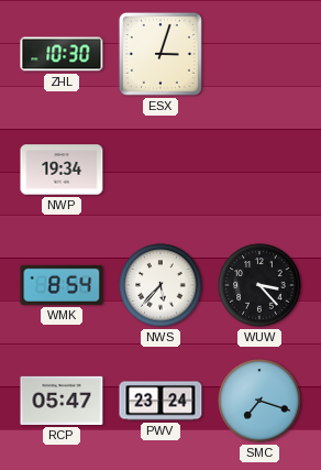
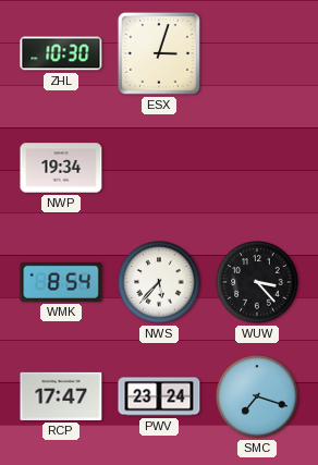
RCP: 05:47 -> 17:47 (61, 396)
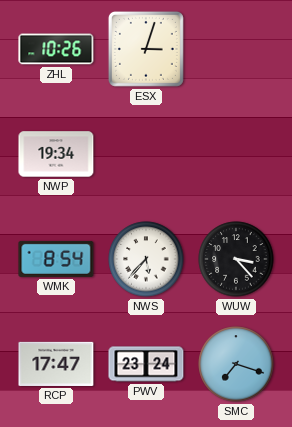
ZHL: 10:30 -> 10:26 (56, 49)
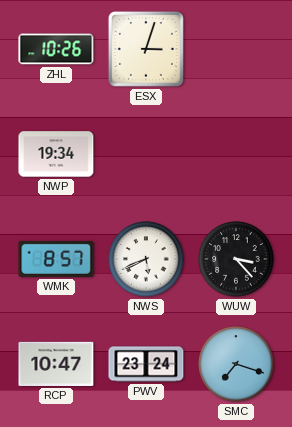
WMK: 8:54 -> 8:57 (56, 259)
NWS: 5:37 -> 5:41 (146, 259)
RCP: 17:47 -> 10:47 (56, 364)
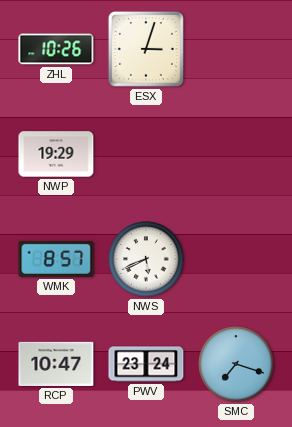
NWP: 19:34 -> 19:29 (56, 154)
WUW: 3:23 -> none (236, 259)
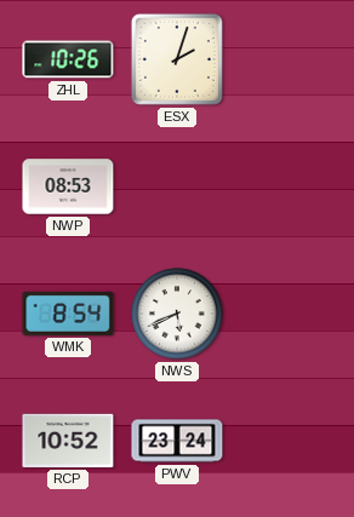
ESX: 3:03 -> 2:03 (177, 59)
NWP: 19:29 -> 08:53 (68, 186)
WMK: 8:57 -> 8:54 (68, 314)
RCP: 10:47 -> 10:52 (68, 441)
SMC: 7:18 -> none (236, 364)
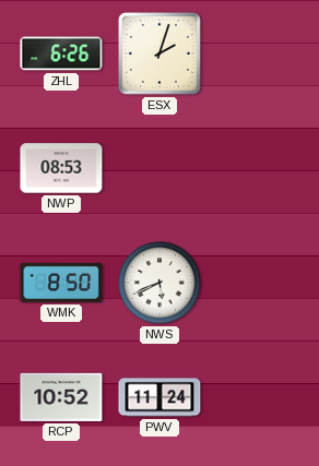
ZHL: 10:26 -> 6:26 (61, 53)
WMK: 8:54 -> 8:50 (61, 283)
PWV: 23:24 -> 11:24 (159, 397)
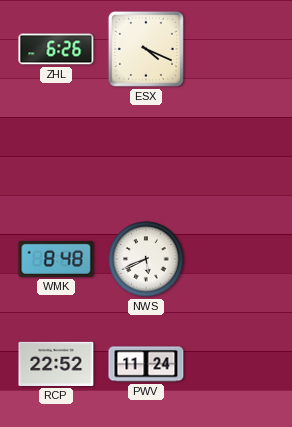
ESX: 2:03 -> 4:19 (146, 49)
NWP: 08:53 -> none (61, 168)
WMK: 8:50 -> 8:48 (56, 259)
RCP: 10:52 -> 22:52 (56, 364)
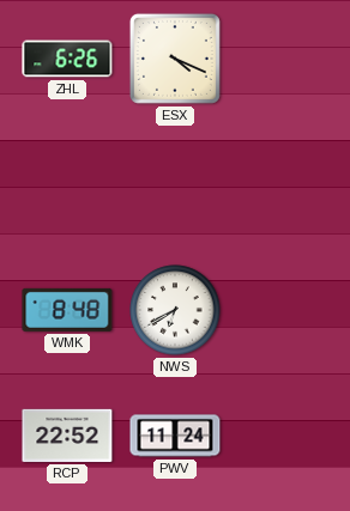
NWS: 5:41 -> 6:40 (175, 310)
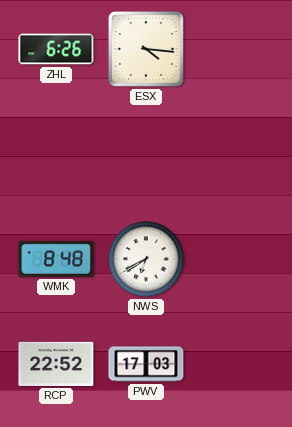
ESX: 4:19 -> 4:16 (146, 49)
PWV: 11:24 -> 17:03 (146, 364)
